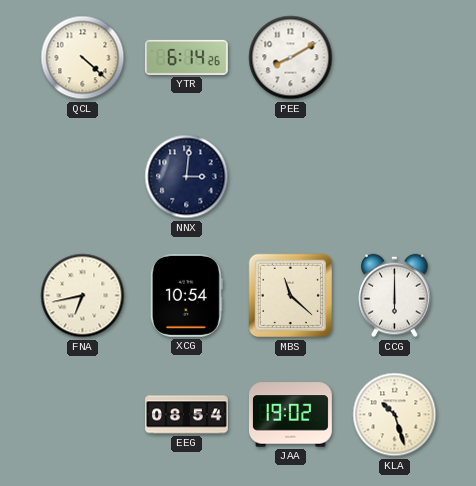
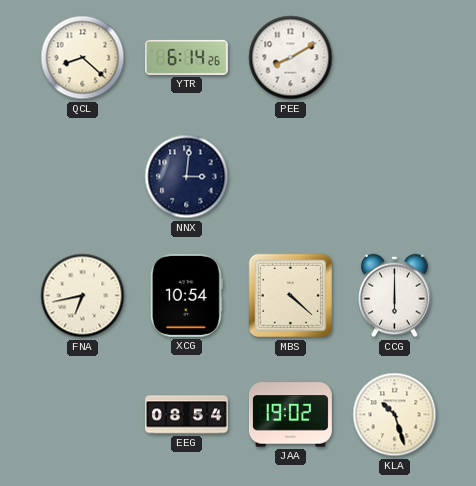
QCL: 4:22 -> 8:22 (83, 58)
MBS: 11:22 -> 4:22 (291, 296)
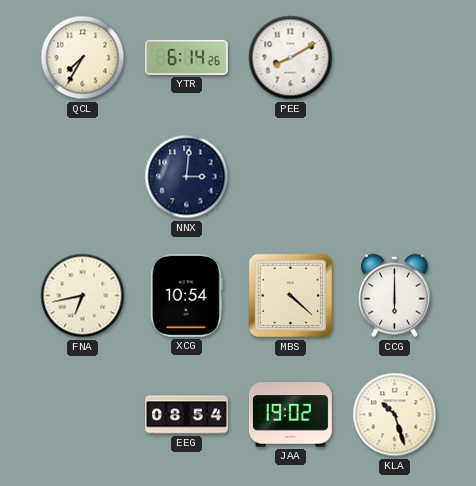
QCL: 8:22 -> 7:35 (83, 58)
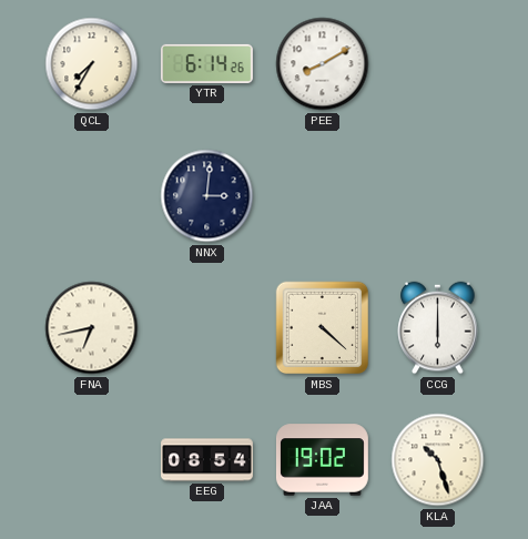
XCG: 10:54 -> none (186, 295)
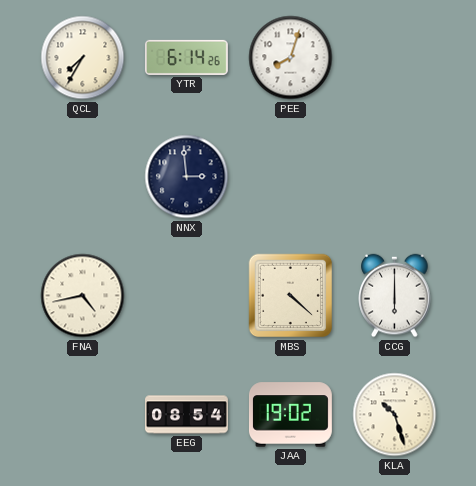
PEE: 8:10 -> 8:03 (291, 58)
NNX: 3:01 -> 2:59 (187, 177)
FNA: 6:43 -> 4:43 (83, 296)
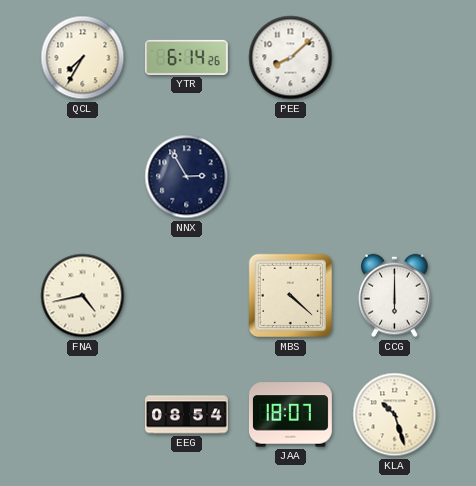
PEE: 8:03 -> 8:08 (291, 58)
NNX: 2:59 -> 2:55 (187, 177)
JAA: 19:02 -> 18:07 (290, 415)
